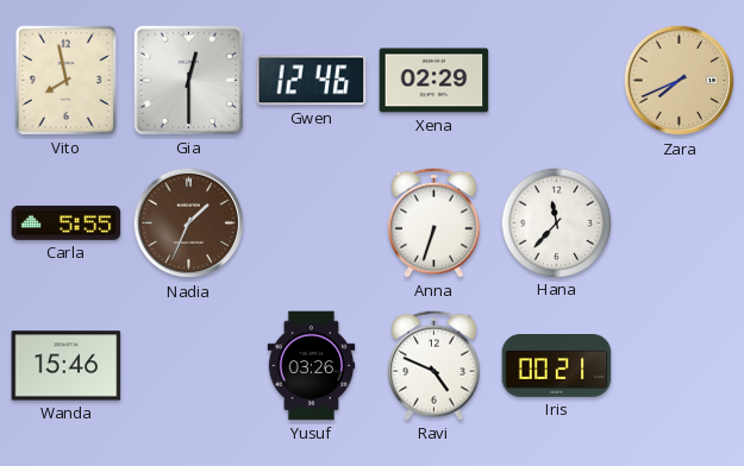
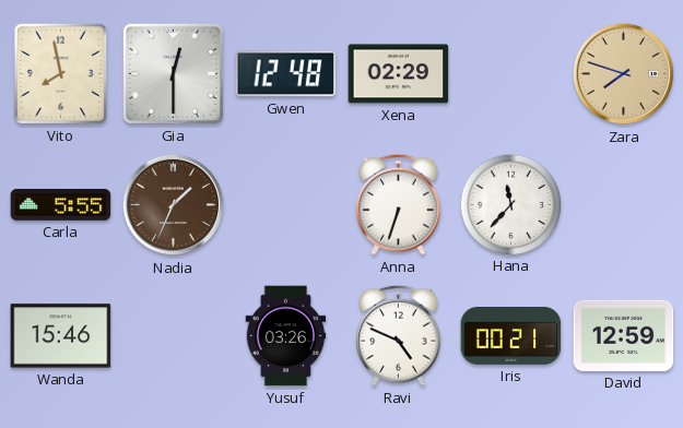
Gwen: 12:46 -> 12:48 (286, 74)
Zara: 7:41 -> 7:48 (624, 74)
David: none -> 12:59 (624, 335)
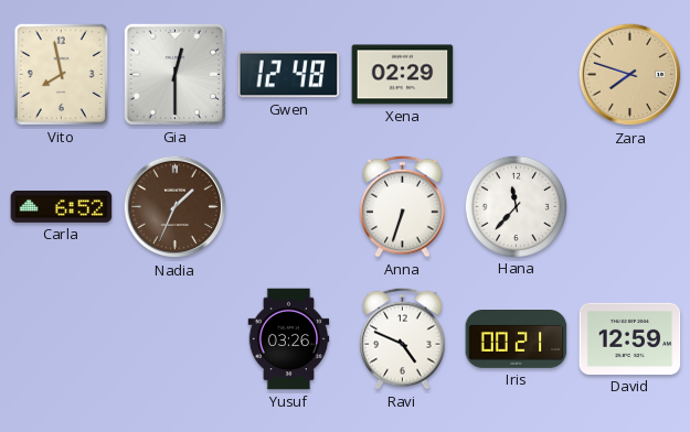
Carla: 5:55 -> 6:52 (62, 206)
Wanda: 15:46 -> none (61, 336)
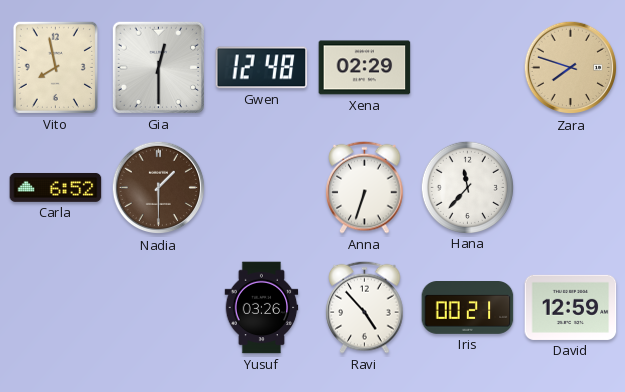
Nadia: 1:34 -> 1:30 (159, 188)
Ravi: 4:49 -> 4:53 (365, 307)
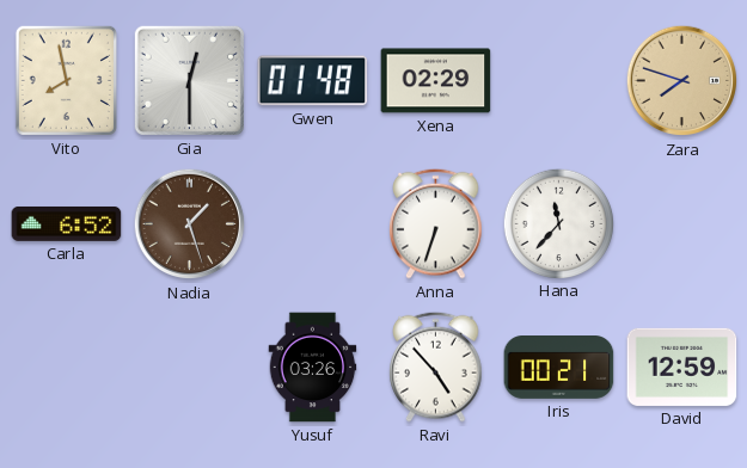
Gwen: 12:48 -> 01:48 (313, 81)
Nadia: 1:30 -> 1:27 (190, 224)
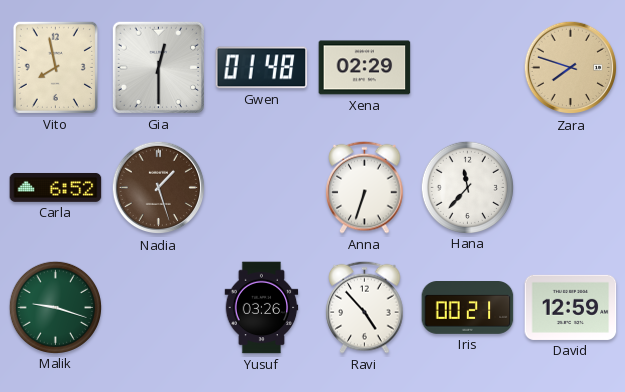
Malik: none -> 9:18 (55, 307)
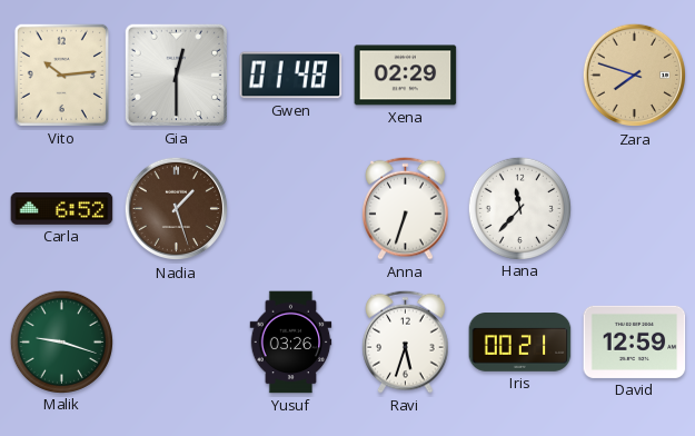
Vito: 7:58 -> 10:14 (61, 75)
Ravi: 4:53 -> 5:33 (406, 341)
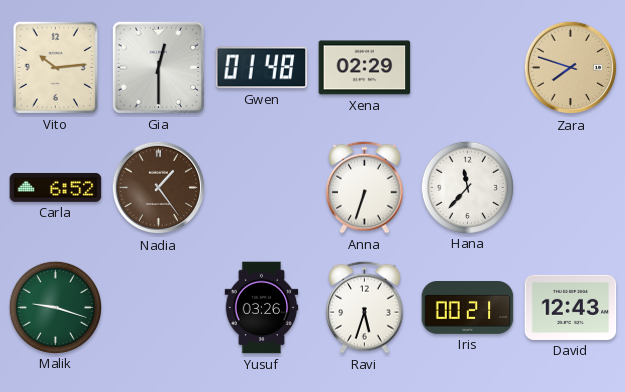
Nadia: 1:27 -> 1:24 (159, 188)
David: 12:59 -> 12:43 (571, 307)
